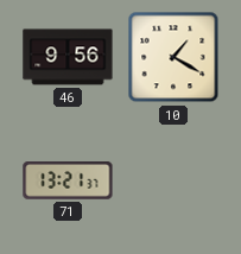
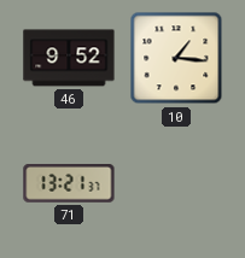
46: 9:56 -> 9:52 (69, 58)
10: 1:20 -> 1:16 (176, 58)
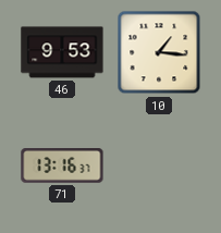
46: 9:52 -> 9:53 (62, 52)
71: 13:21 -> 13:16 (62, 167)
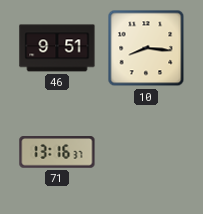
46: 9:53 -> 9:51 (57, 48)
10: 1:16 -> 8:16 (146, 48)
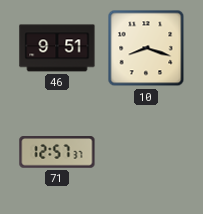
10: 8:16 -> 8:18 (146, 48)
71: 13:16 -> 12:57 (57, 153)
